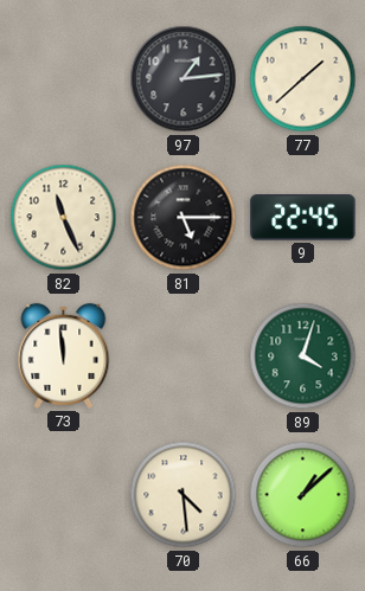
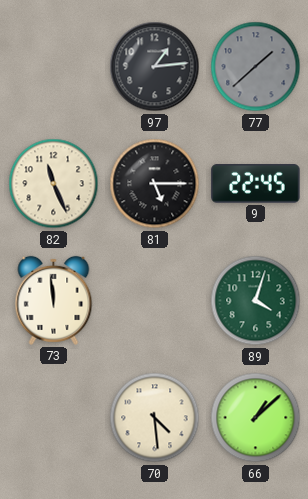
77 dial: cream -> grey (256, 67)
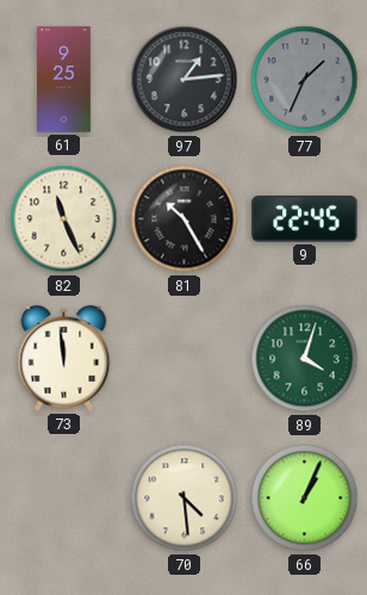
61: none -> 9:25 (64, 80)
77: 1:38 -> 1:34 (305, 80)
81: 5:15 -> 10:25 (185, 219)
66: 1:08 -> 1:04 (305, 498)
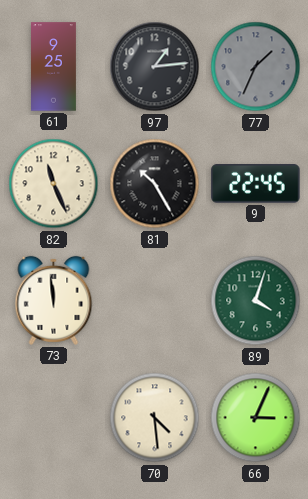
66: 1:04 -> 3:04 (256, 418)
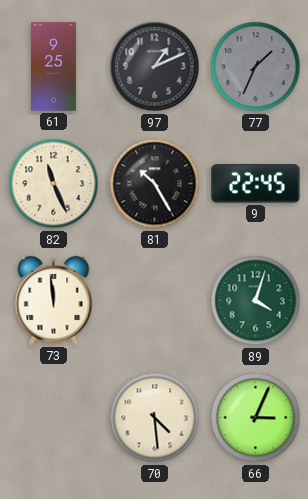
97: 1:14 -> 1:11 (155, 67)
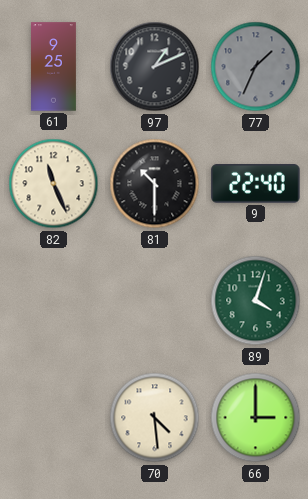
81: 10:25 -> 10:30 (155, 184)
9: 22:45 -> 22:40 (256, 184)
73: 11:59 -> none (54, 300)
66: 3:04 -> 3:00 (256, 418)
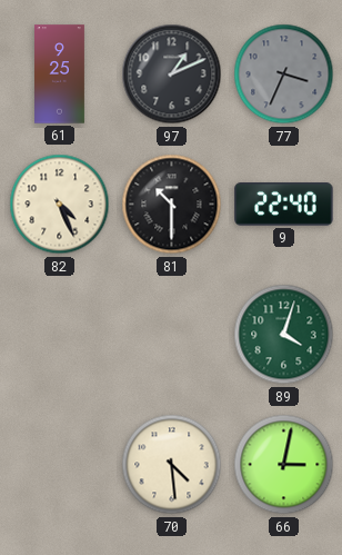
77: 1:34 -> 3:34 (284, 75)
82: 11:26 -> 4:26 (60, 205)
66: 3:00 -> 3:02 (284, 465)
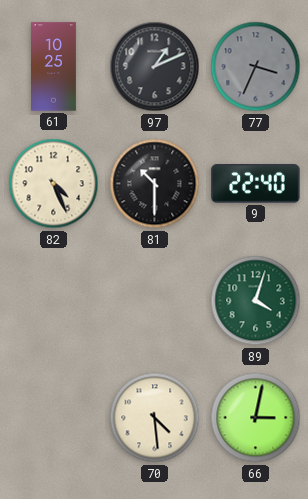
61: 9:25 -> 10:25 (54, 67)
